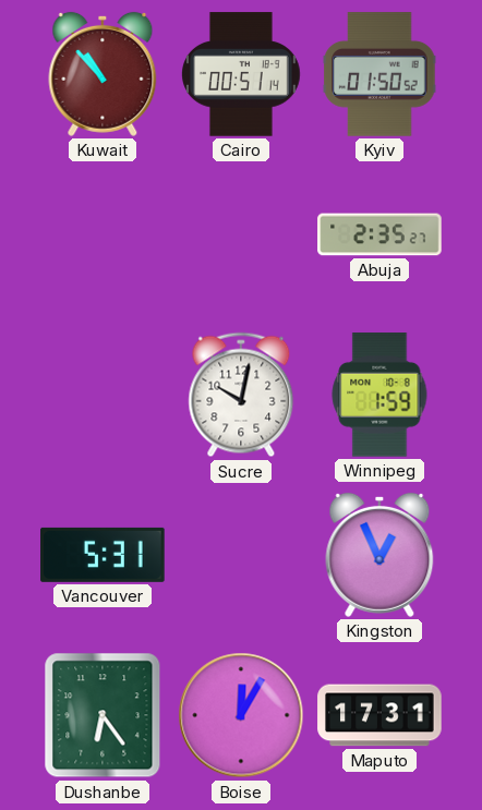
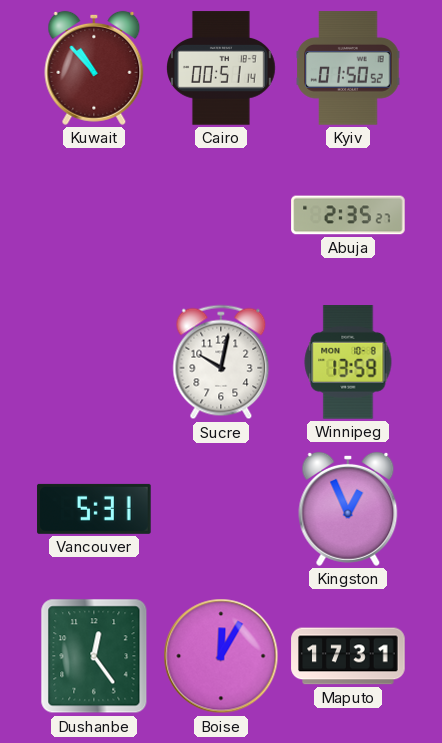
Winnipeg: 1:59 -> 13:59 (348, 362)
Dushanbe: 6:24 -> 12:24 (94, 656)
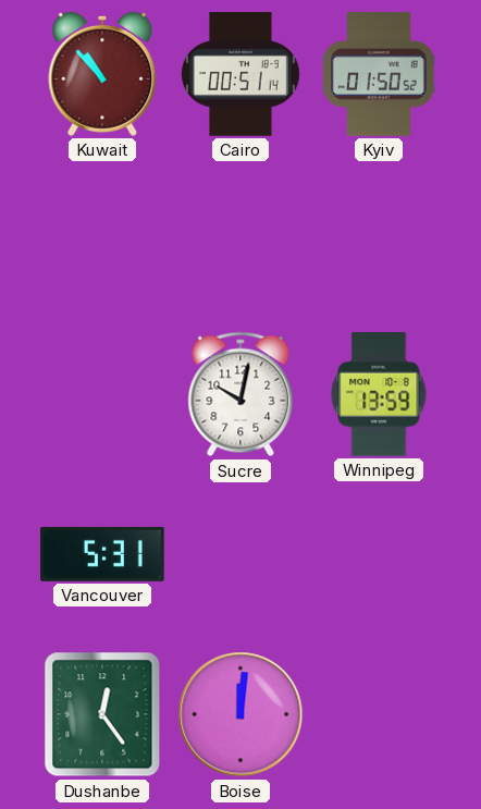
Abuja: 2:35 -> none (348, 215)
Kingston: 12:56 -> none (348, 509)
Boise: 12:05 -> 12:01 (240, 714)
Maputo: 17:31 -> none (348, 656)
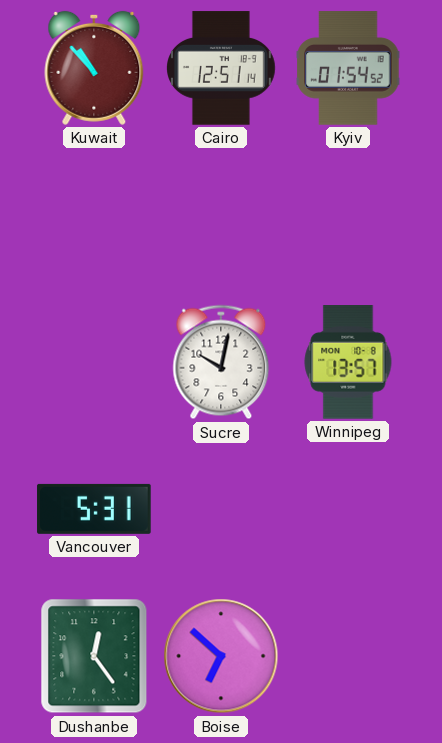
Cairo: 00:51 -> 12:51 (222, 68)
Kyiv: 01:50 -> 01:54 (348, 68)
Winnipeg: 13:59 -> 13:57 (348, 362)
Boise: 12:01 -> 6:52 (221, 656)
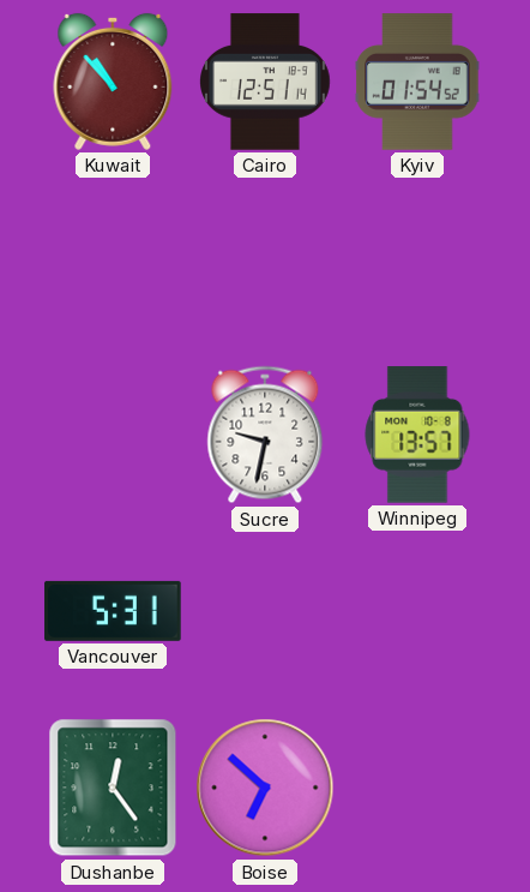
Sucre: 10:02 -> 9:32 (265, 435)
